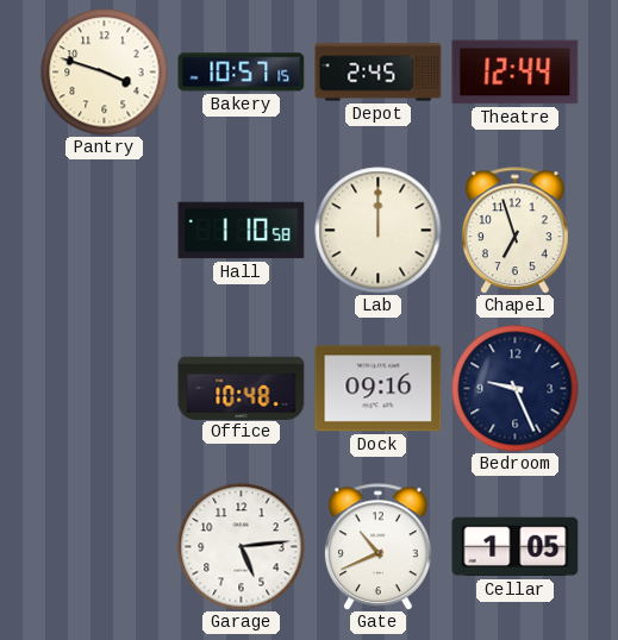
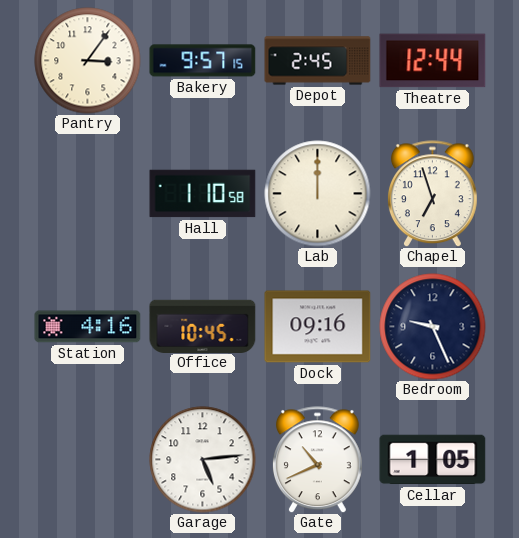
Pantry: 3:48 -> 3:06 (88, 61)
Bakery: 10:57 -> 9:57 (203, 61)
Station: none -> 4:16 (88, 327)
Office: 10:48 -> 10:45 (203, 326)
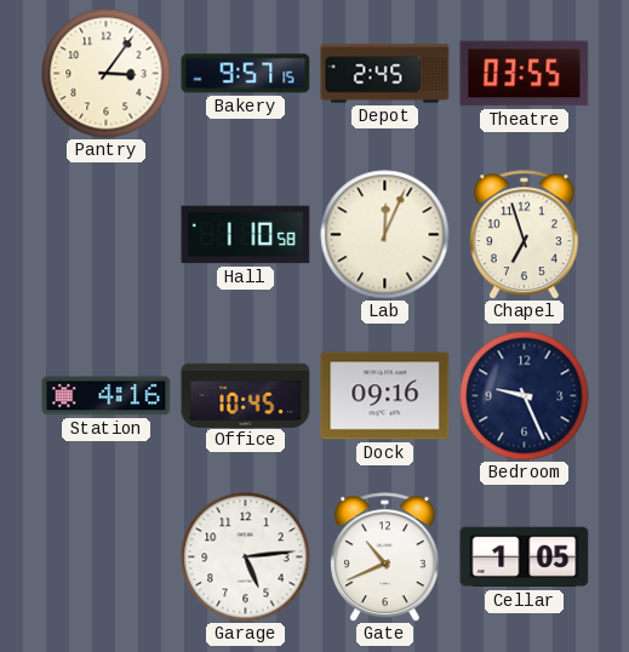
Theatre: 12:44 -> 03:55 (525, 74)
Lab: 12:00 -> 12:04 (385, 235)
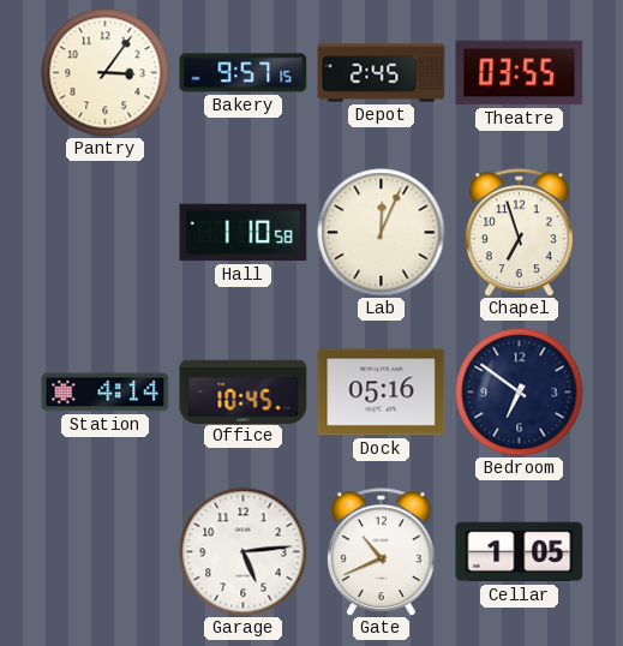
Station: 4:16 -> 4:14 (106, 393)
Dock: 09:16 -> 05:16 (382, 393)
Bedroom: 9:26 -> 6:51 (520, 393)
